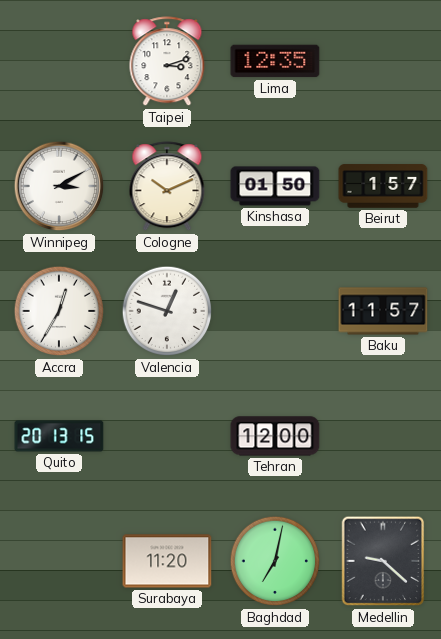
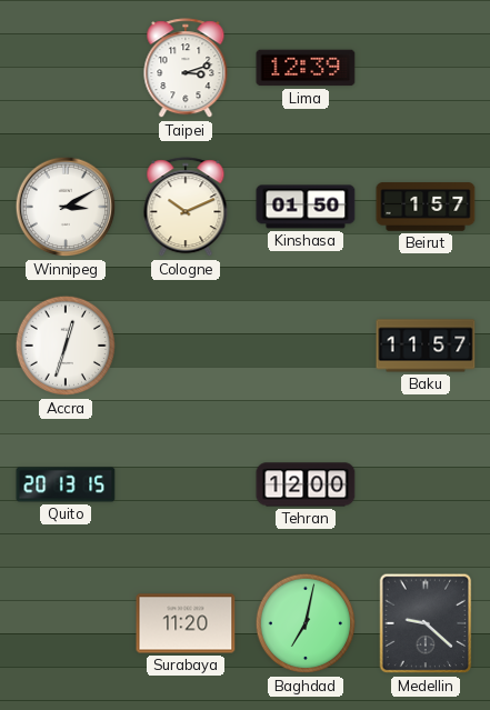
Lima: 12:35 -> 12:39 (306, 68)
Accra: 12:35 -> 12:33 (66, 346)
Valencia: 12:48 -> none (167, 311)
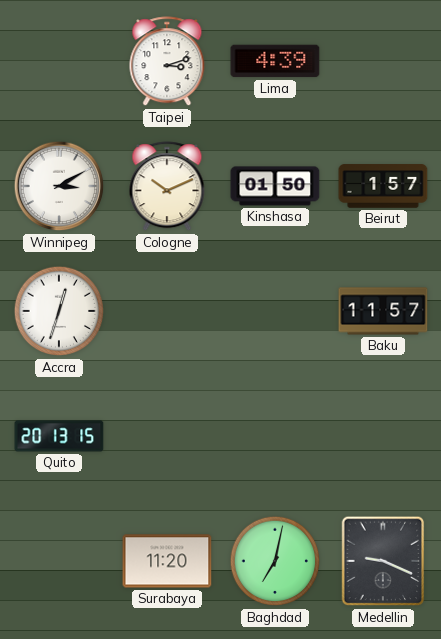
Lima: 12:39 -> 4:39 (275, 61)
Tehran: 12:00 -> none (306, 484)
Medellin: 9:22 -> 9:19 (383, 561)
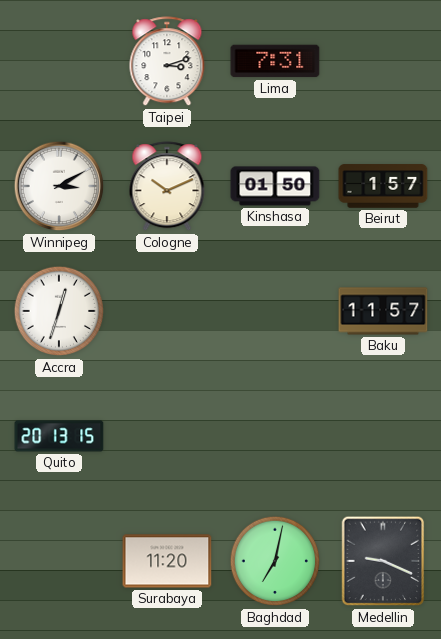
Lima: 4:39 -> 7:31 (275, 61)
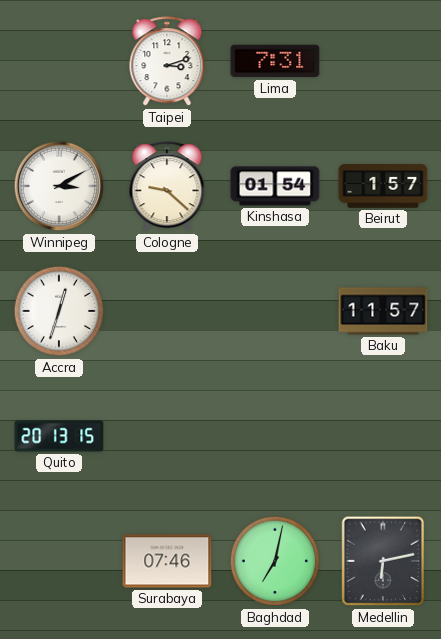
Cologne: 10:11 -> 9:22 (167, 187)
Kinshasa: 01:50 -> 01:54 (275, 186)
Surabaya: 11:20 -> 07:46 (167, 561)
Medellin: 9:19 -> 6:13 (383, 561)
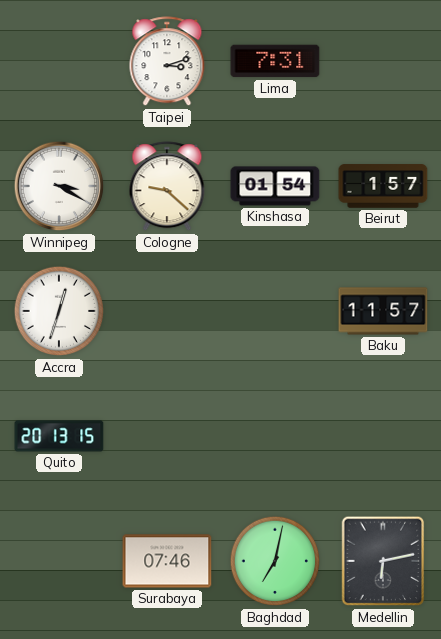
Winnipeg: 3:10 -> 3:20 (59, 186)
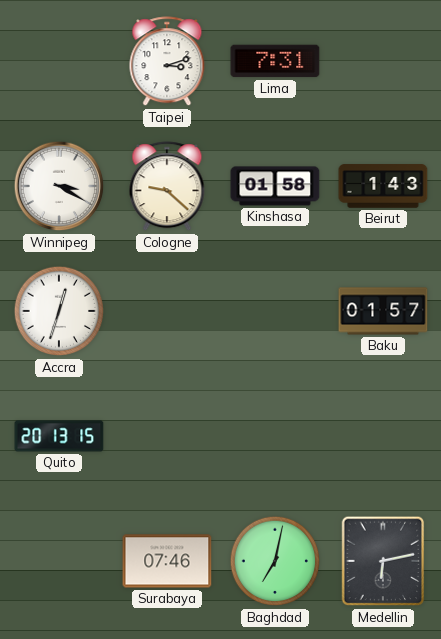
Kinshasa: 01:54 -> 01:58 (275, 186)
Beirut: 1:57 -> 1:43 (383, 186)
Baku: 11:57 -> 01:57 (383, 311)
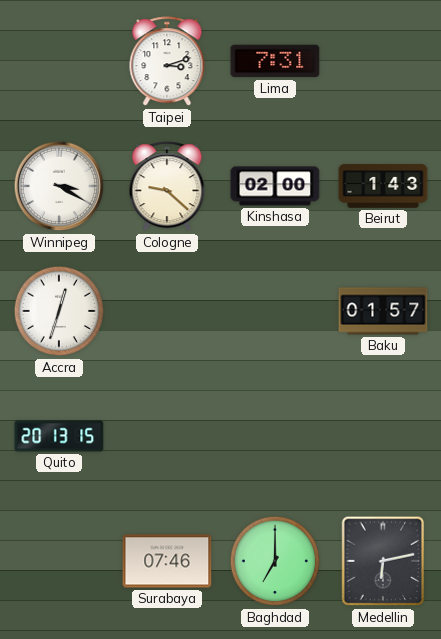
Kinshasa: 01:58 -> 02:00 (275, 186)
Baghdad: 7:02 -> 7:00 (275, 561)
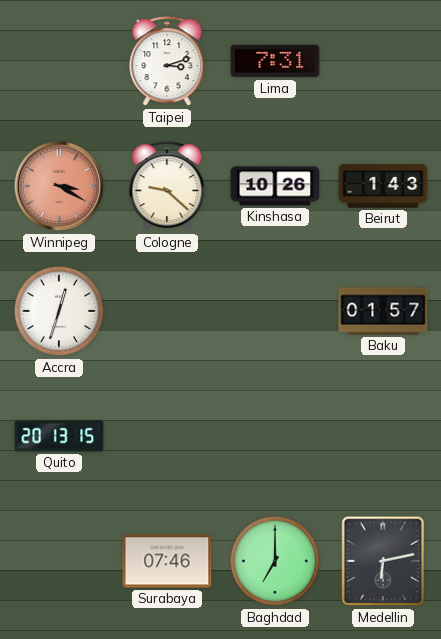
Winnipeg dial: white -> salmon (59, 186)
Kinshasa: 02:00 -> 10:26 (275, 186)
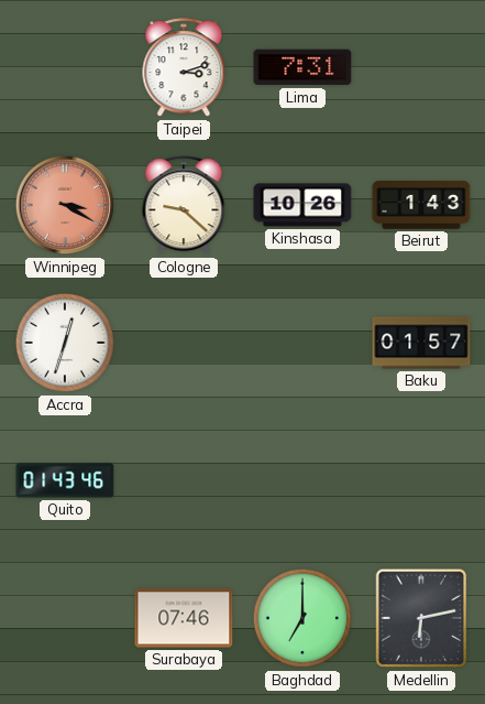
Quito: 20:13 -> 01:43 (65, 480)
